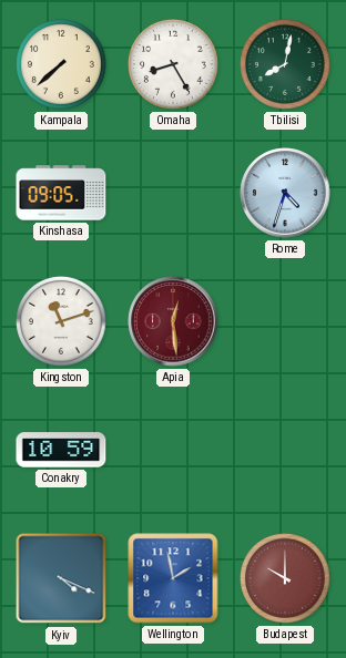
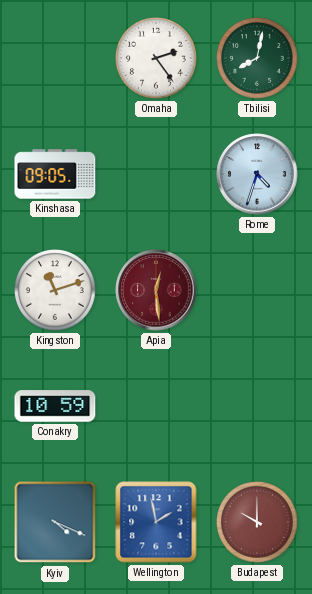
Kampala: 7:38 -> none (62, 65)
Omaha: 8:25 -> 2:24 (157, 59)
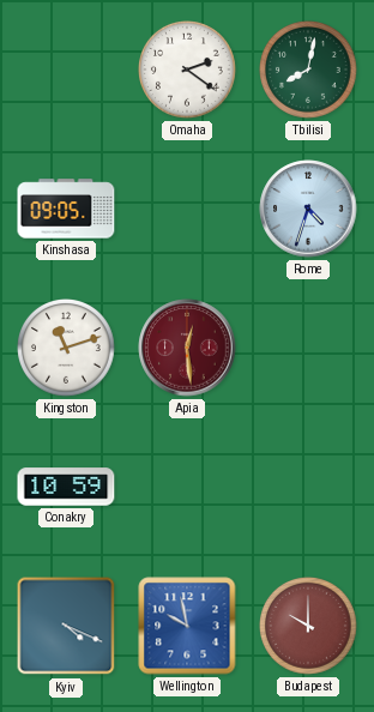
Omaha: 2:24 -> 2:21 (188, 71)
Wellington: 1:58 -> 9:58 (187, 626)
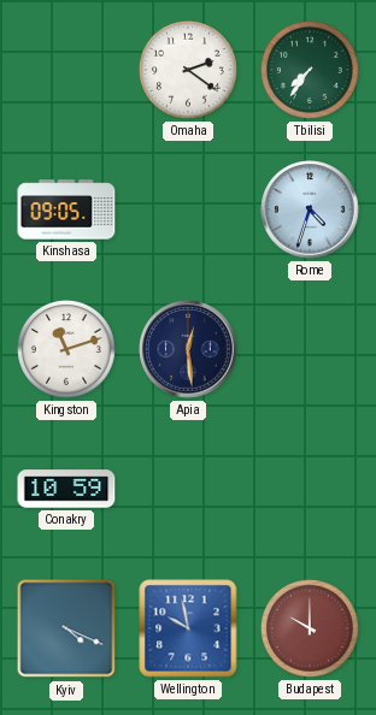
Tbilisi: 8:02 -> 7:36 (311, 71)
Apia dial: burgundy -> navy (188, 349)
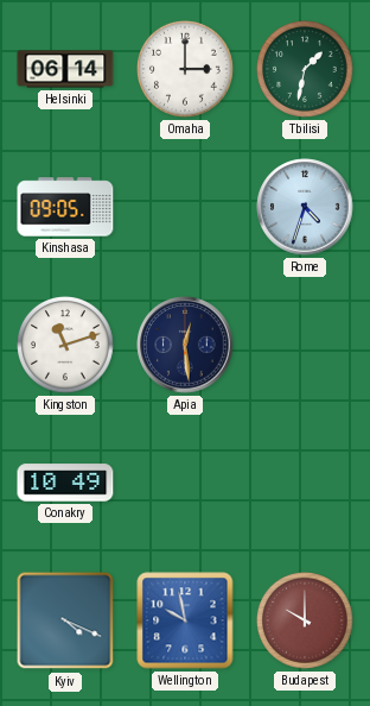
Helsinki: none -> 06:14 (65, 69)
Omaha: 2:21 -> 3:00 (186, 70)
Tbilisi: 7:36 -> 1:32 (306, 70)
Conakry: 10:59 -> 10:49 (65, 483)
